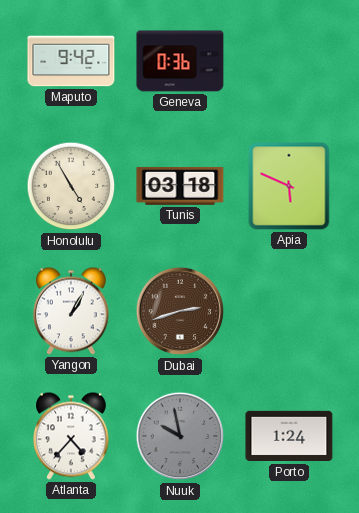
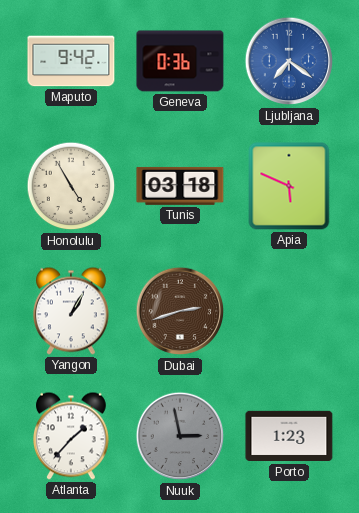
Ljubljana: none -> 7:21 (289, 61)
Atlanta: 4:37 -> 1:37 (71, 436)
Nuuk: 9:58 -> 2:58 (180, 436)
Porto: 1:24 -> 1:23 (289, 436)
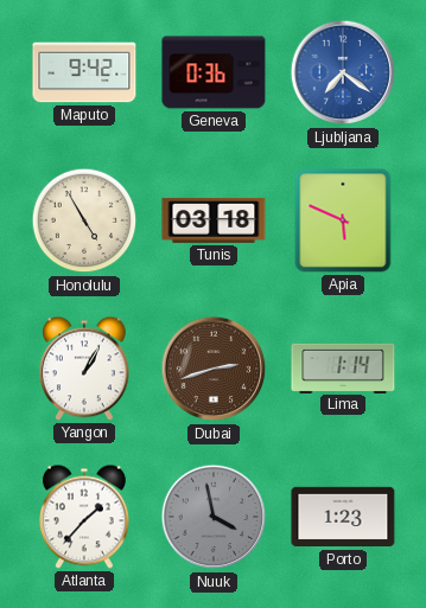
Lima: none -> 1:14 (343, 367)
Nuuk: 2:58 -> 3:58 (214, 517)
